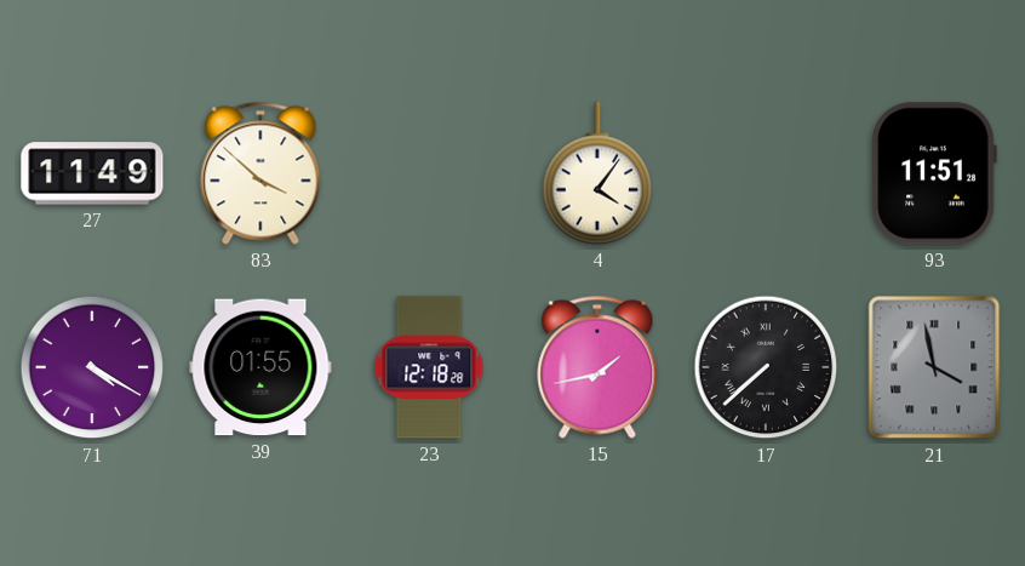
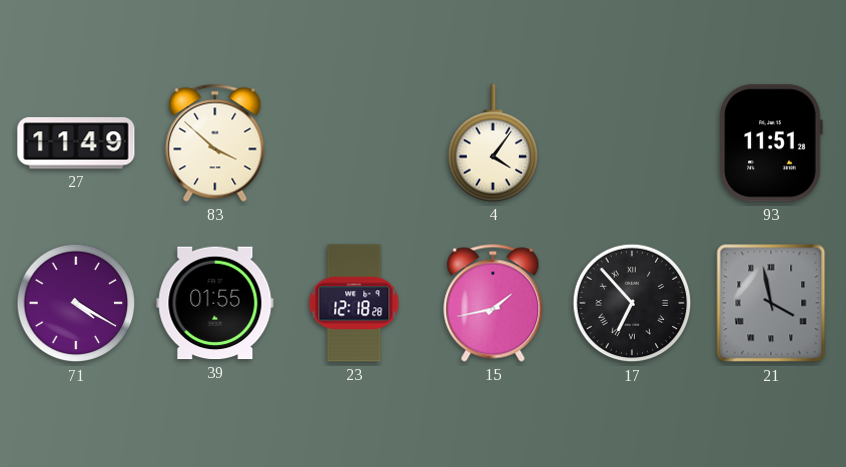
17: 7:38 -> 6:53 (632, 303)
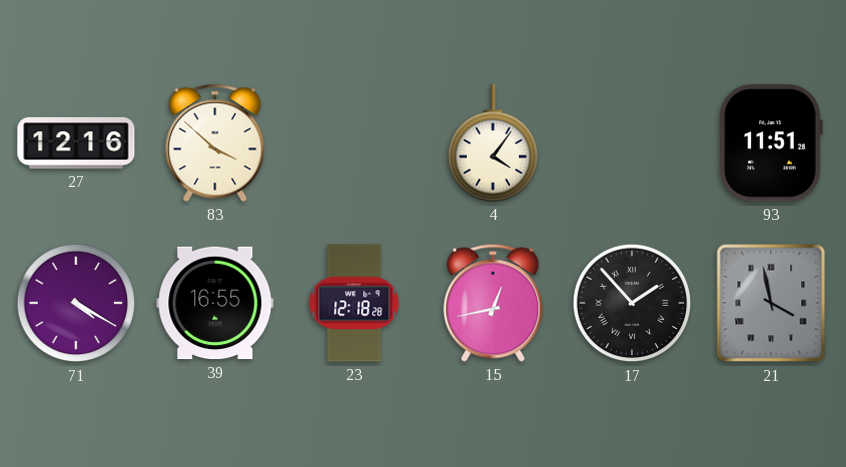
27: 11:49 -> 12:16 (76, 143)
39: 01:55 -> 16:55 (215, 303)
15: 1:43 -> 12:43 (493, 303)
17: 6:53 -> 1:53 (632, 303)
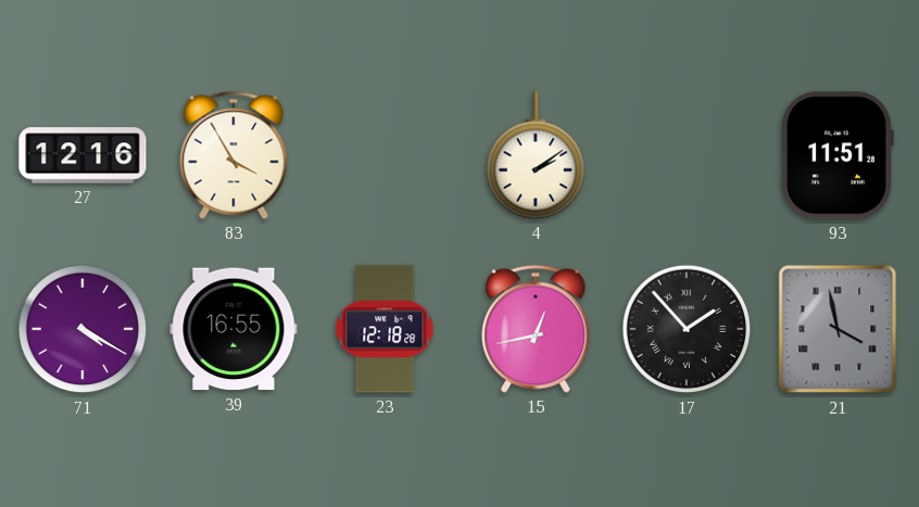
83: 3:52 -> 3:55 (234, 155)
4: 4:06 -> 2:09 (536, 155)
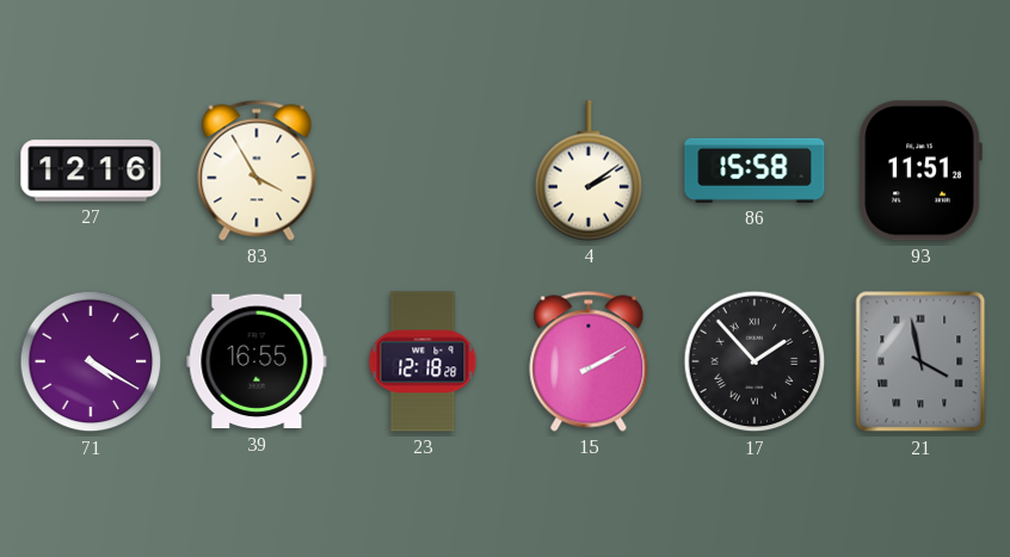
86: none -> 15:58 (755, 171)
15: 12:43 -> 2:10 (589, 361)
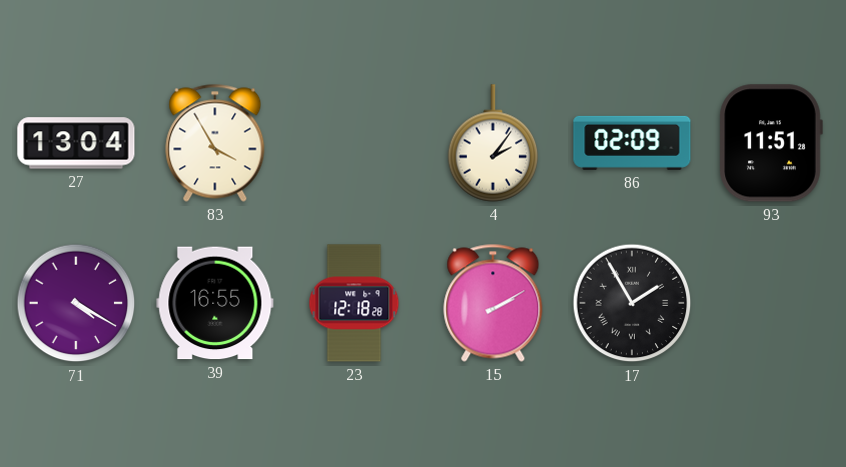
27: 12:16 -> 13:04 (76, 143)
4: 2:09 -> 2:06 (493, 143)
86: 15:58 -> 02:09 (632, 143)
17: 1:53 -> 1:55 (632, 303)
21: 3:58 -> none (920, 361)
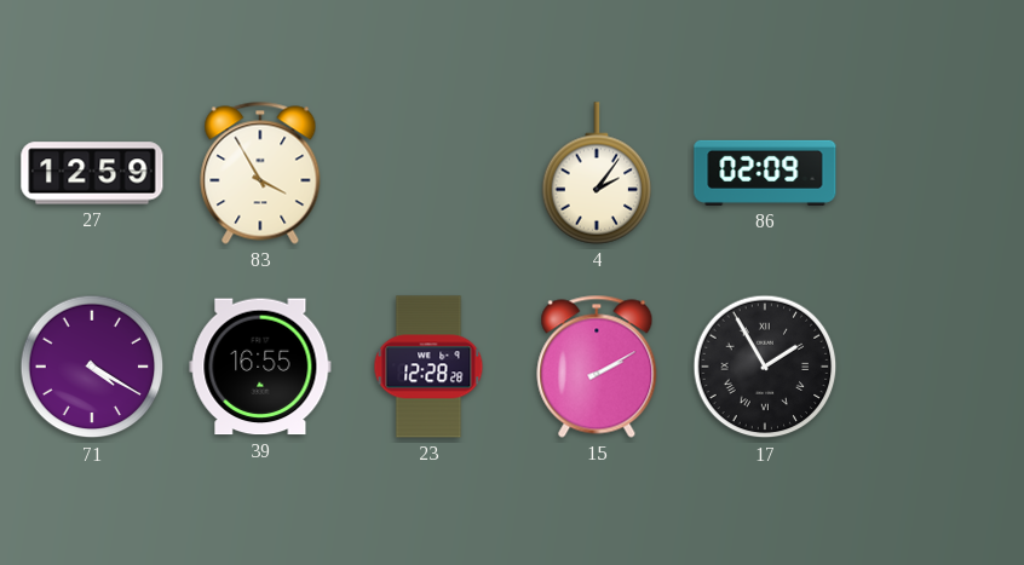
27: 13:04 -> 12:59 (92, 173)
93: 11:51 -> none (771, 143)
23: 12:18 -> 12:28 (428, 367)
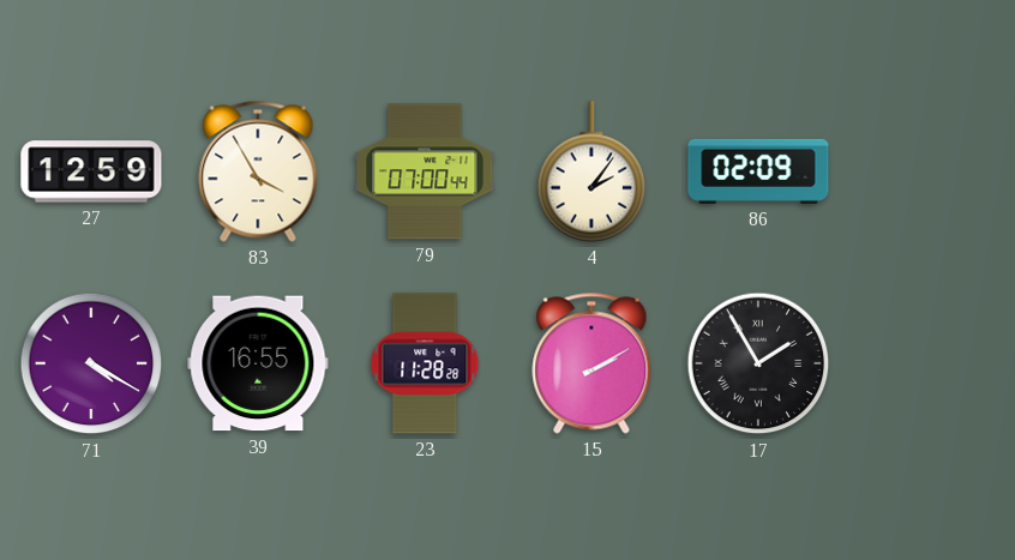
79: none -> 07:00 (425, 171)
23: 12:28 -> 11:28 (425, 363)
